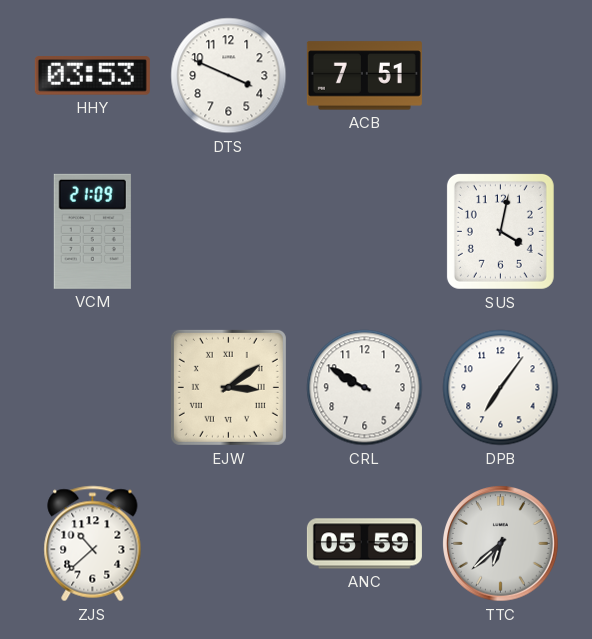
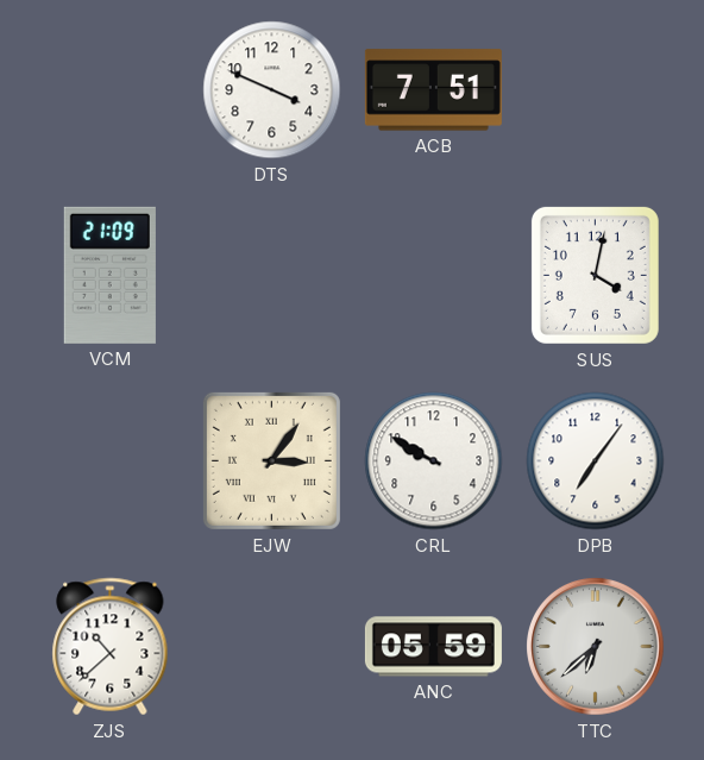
HHY: 03:53 -> none (92, 76)
EJW: 3:09 -> 3:06 (271, 460)
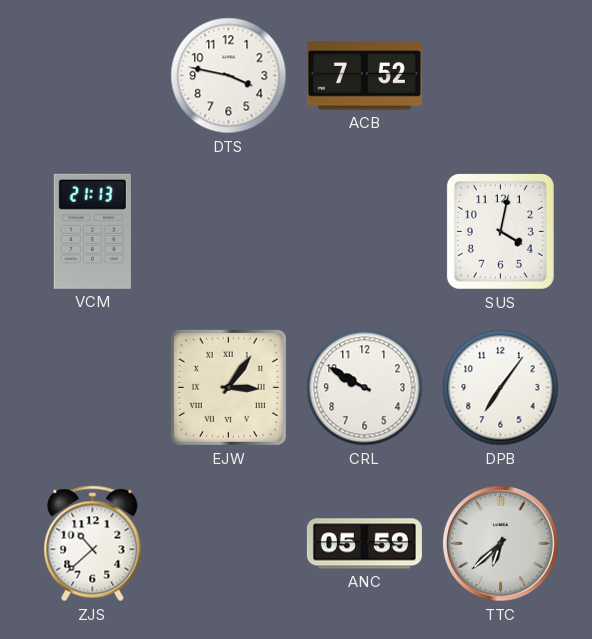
DTS: 3:49 -> 3:47 (229, 76)
ACB: 7:51 -> 7:52 (364, 76)
VCM: 21:09 -> 21:13 (92, 231)
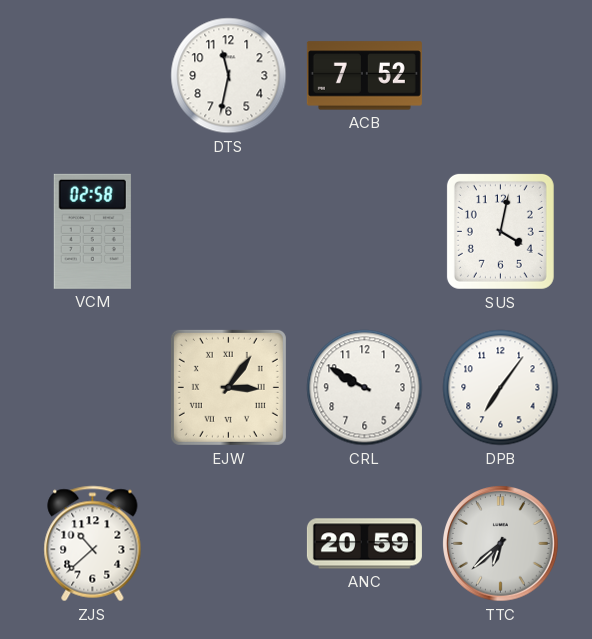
DTS: 3:47 -> 11:32 (229, 76)
VCM: 21:13 -> 02:58 (92, 231)
ANC: 05:59 -> 20:59 (364, 544)
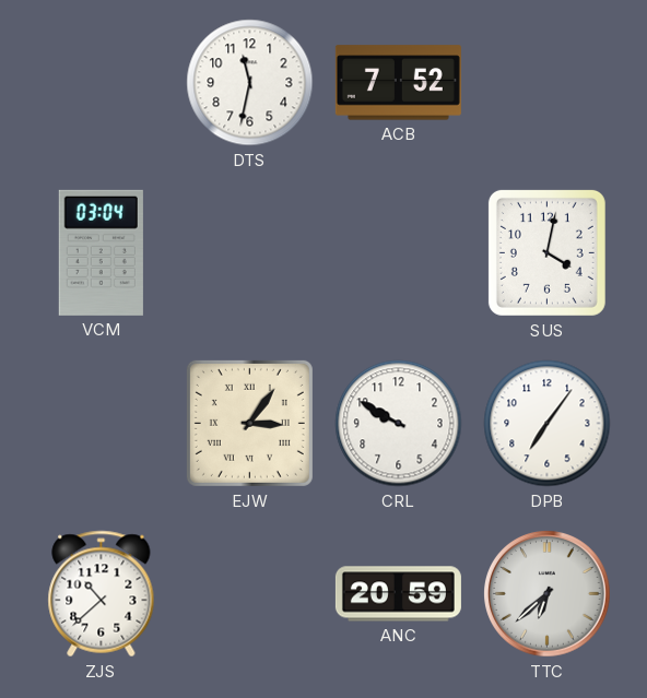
VCM: 02:58 -> 03:04 (101, 252)
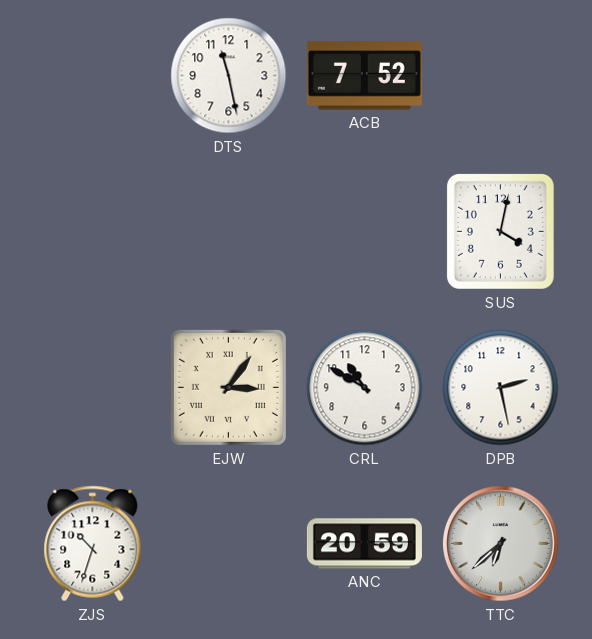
DTS: 11:32 -> 11:28 (229, 76)
VCM: 03:04 -> none (101, 252)
CRL: 9:50 -> 10:50 (365, 388)
DPB: 7:06 -> 2:28 (501, 388)
ZJS: 10:38 -> 10:33 (93, 544)
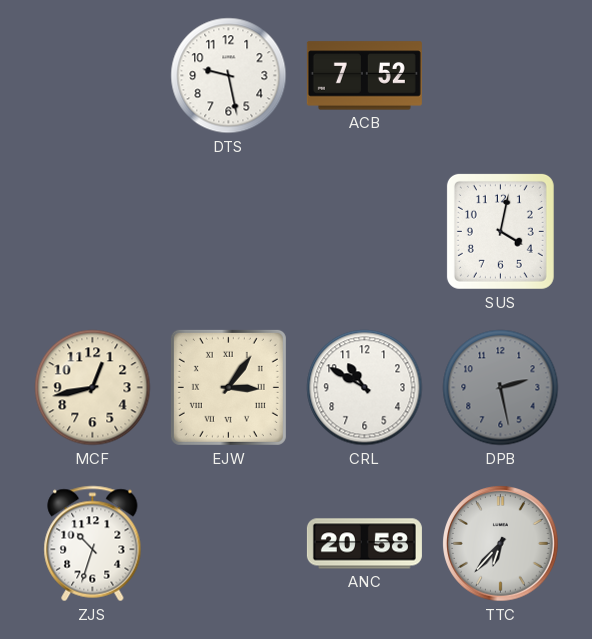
DTS: 11:28 -> 9:28 (229, 76)
MCF: none -> 12:43 (93, 388)
DPB dial: white -> grey (501, 388)
ANC: 20:59 -> 20:58 (364, 544)
TTC: 6:38 -> 6:37 (501, 544)
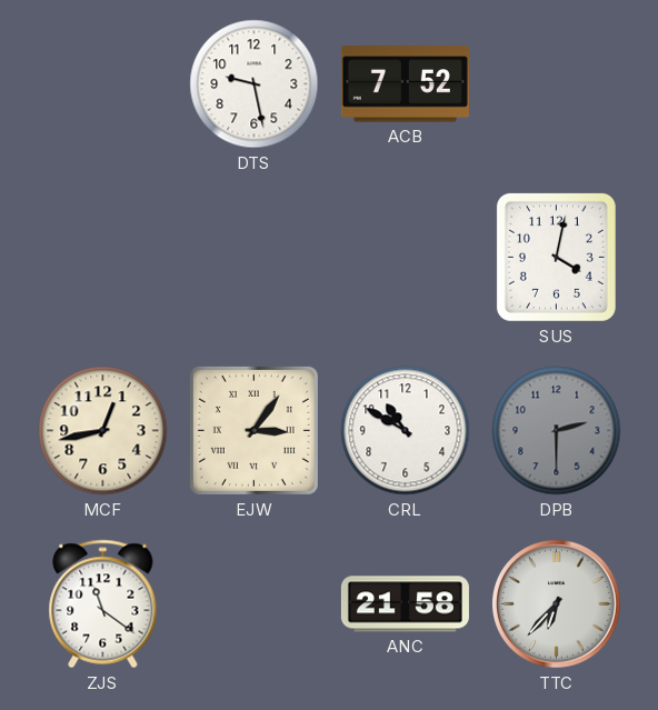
DPB: 2:28 -> 2:30 (557, 431)
ZJS: 10:33 -> 11:21 (103, 604)
ANC: 20:58 -> 21:58 (405, 604)
